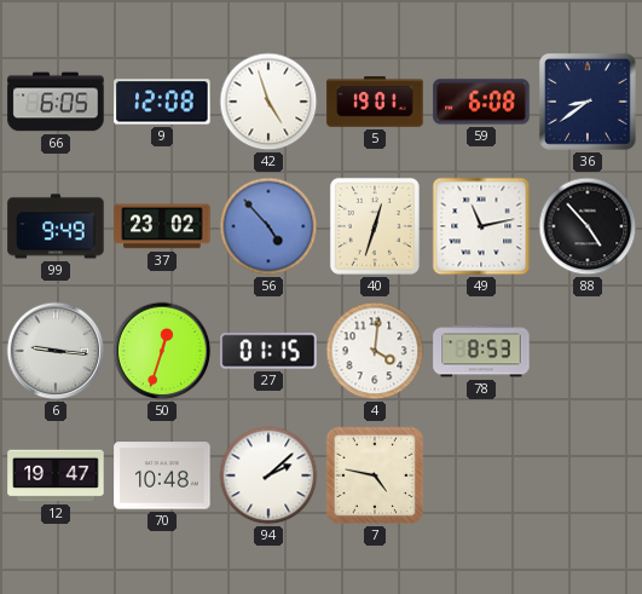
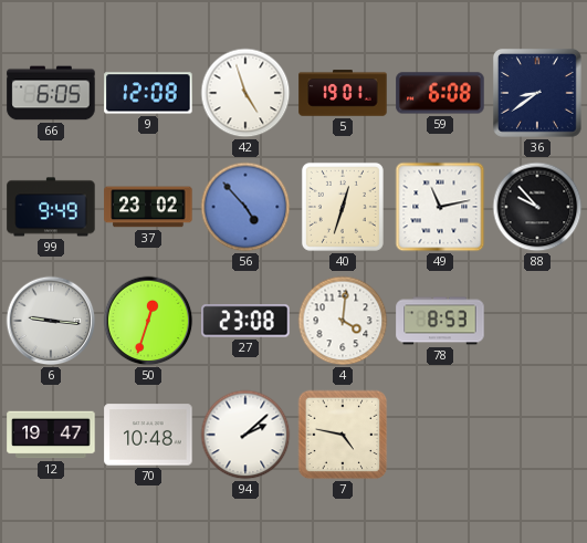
88: 4:53 -> 9:53 (537, 207)
27: 01:15 -> 23:08 (245, 321)
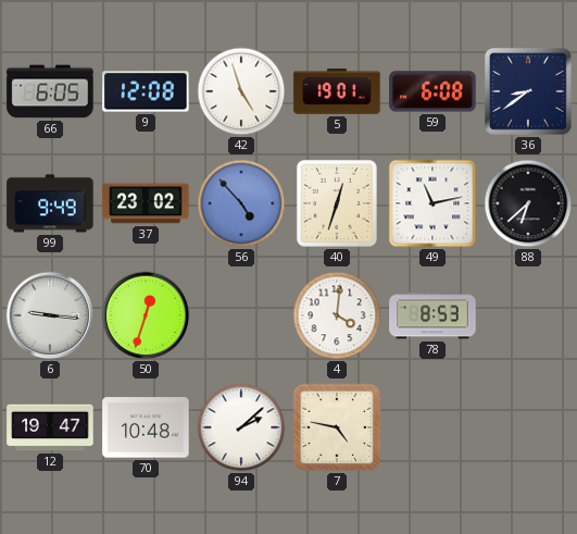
88: 9:53 -> 6:38 (528, 203)
27: 23:08 -> none (245, 321)
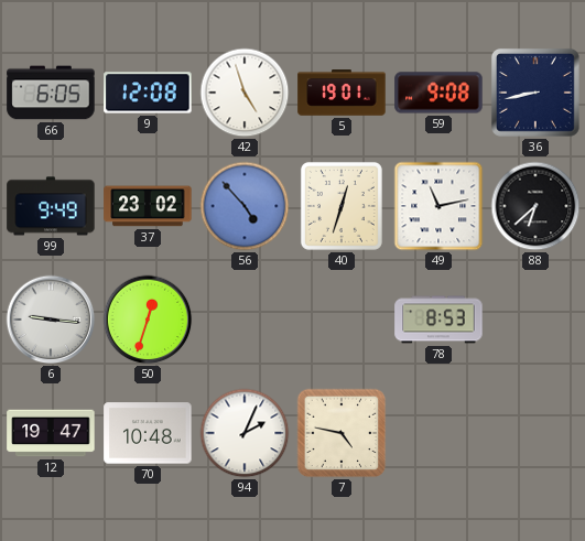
59: 6:08 -> 9:08 (438, 93)
36: 8:39 -> 8:43 (535, 93)
4: 4:01 -> none (337, 315)
94: 2:08 -> 2:04 (245, 433)
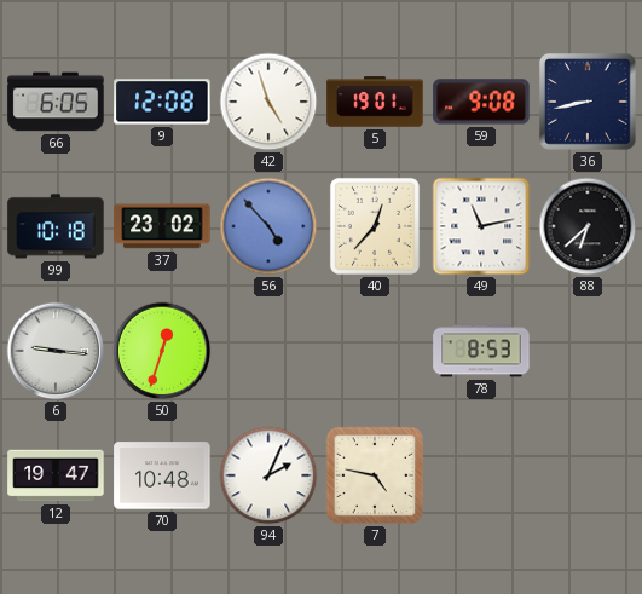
99: 9:49 -> 10:18 (56, 226)
40: 12:33 -> 12:37 (375, 226)
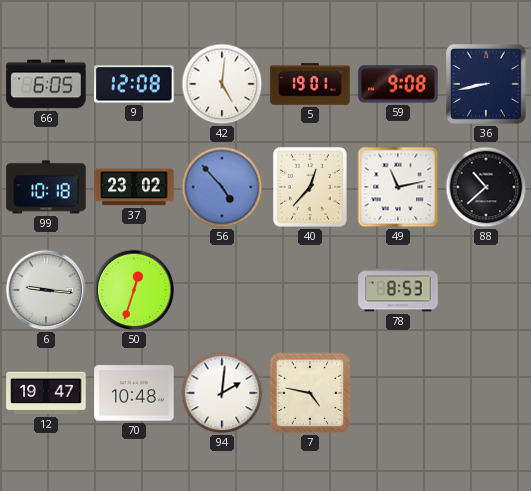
42: 4:57 -> 5:01 (222, 84)
88: 6:38 -> 10:38 (486, 187)
94: 2:04 -> 2:01 (222, 393)
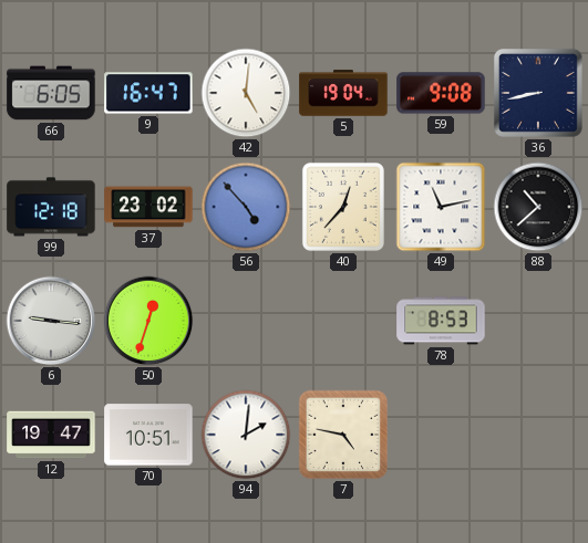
9: 12:08 -> 16:47 (148, 93)
5: 19:01 -> 19:04 (343, 93)
99: 10:18 -> 12:18 (51, 207)
70: 10:48 -> 10:51 (148, 435)
